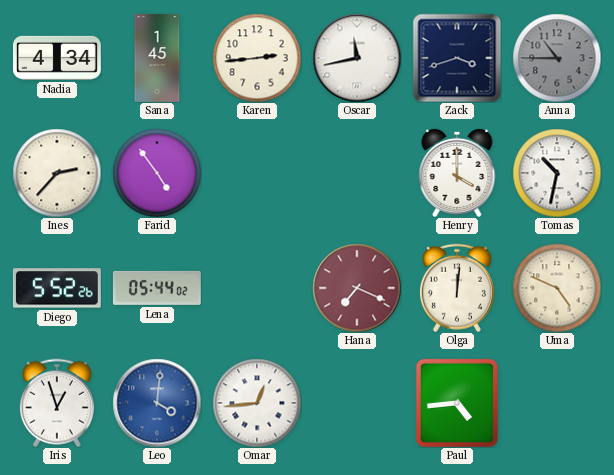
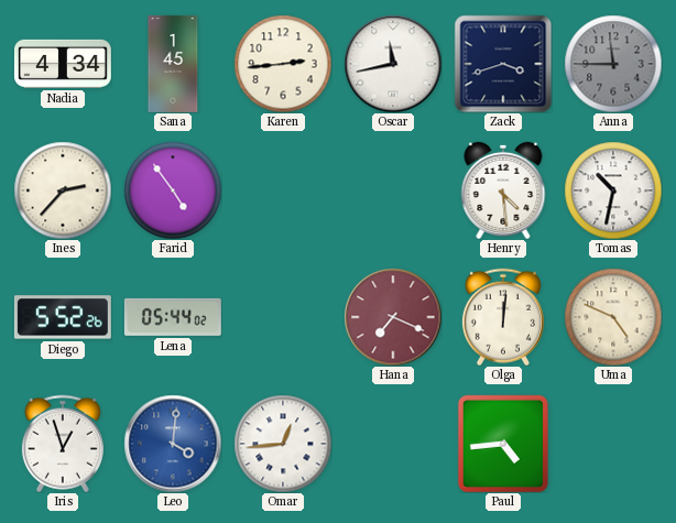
Anna: 10:45 -> 11:45 (613, 64)
Henry: 4:00 -> 4:29 (503, 190)
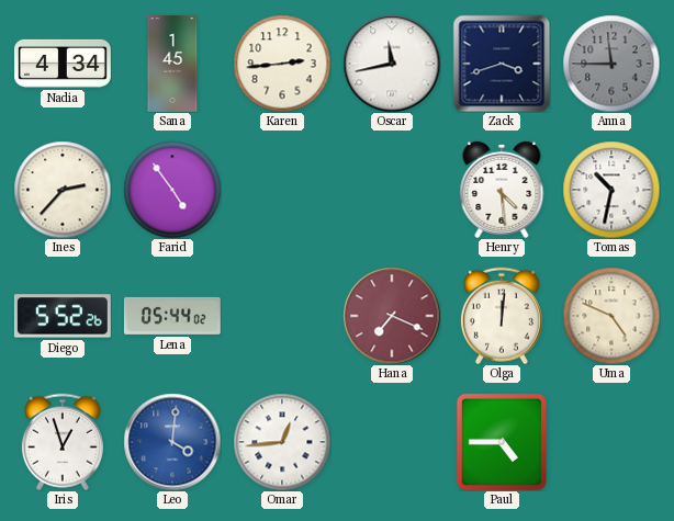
Paul: 4:44 -> 4:45 (502, 442)
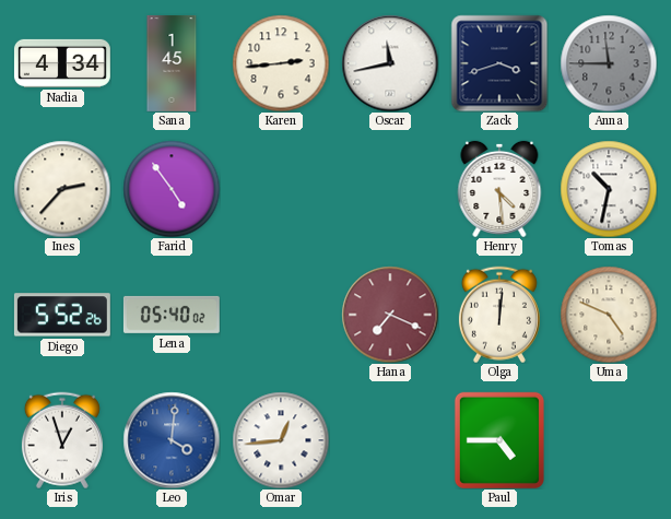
Lena: 05:44 -> 05:40 (172, 315)
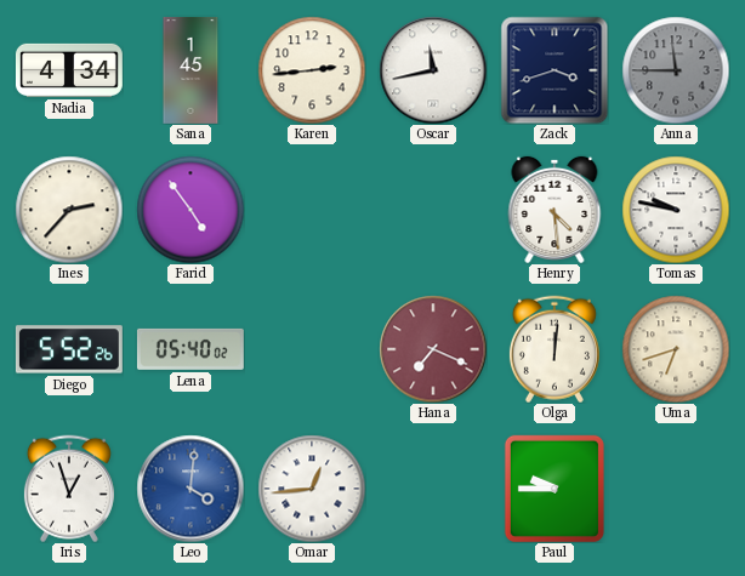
Tomas: 10:32 -> 9:47 (676, 210)
Uma: 4:49 -> 6:42 (676, 349)
Paul: 4:45 -> 9:45 (555, 489)
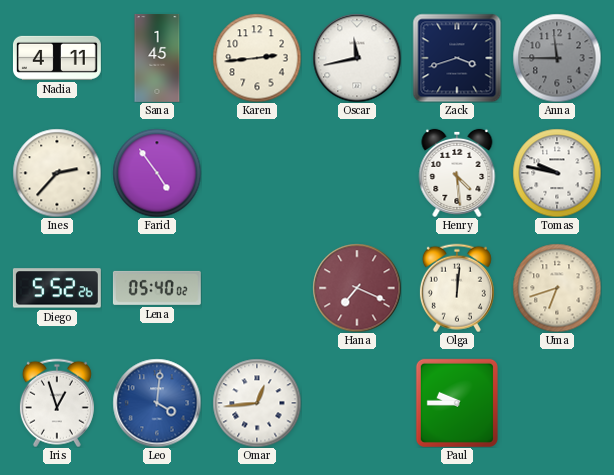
Nadia: 4:34 -> 4:11 (57, 58)
